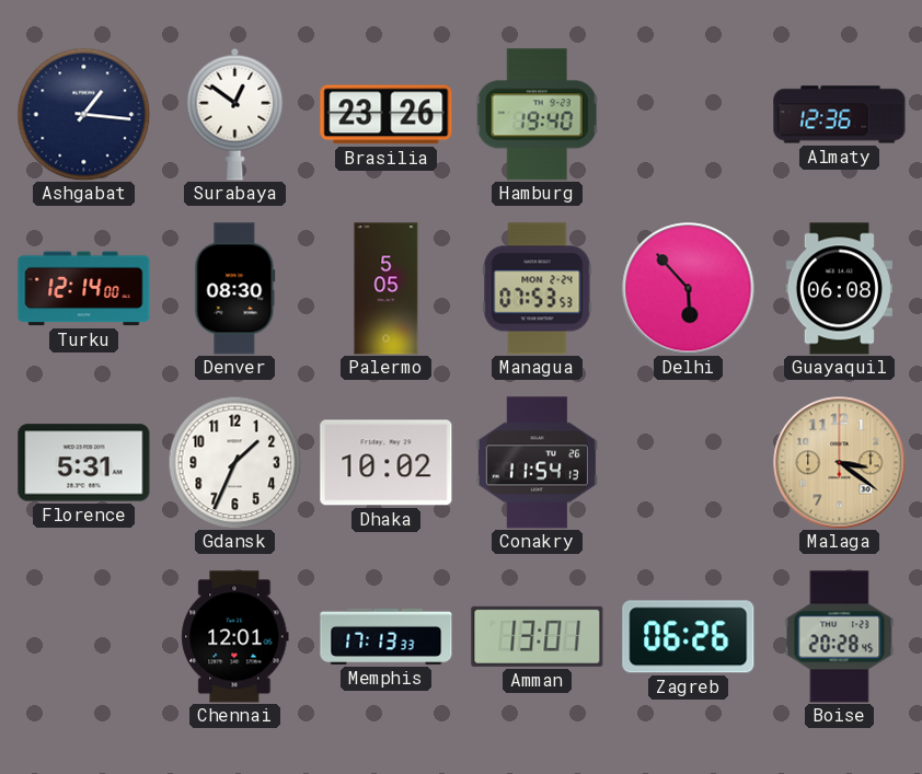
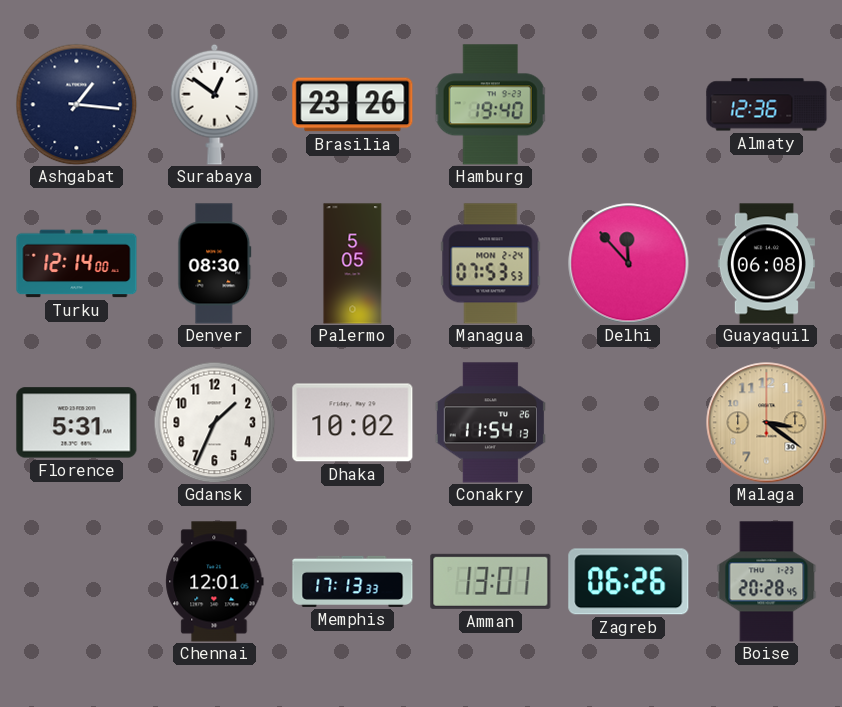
Delhi: 5:53 -> 11:53 (629, 264)
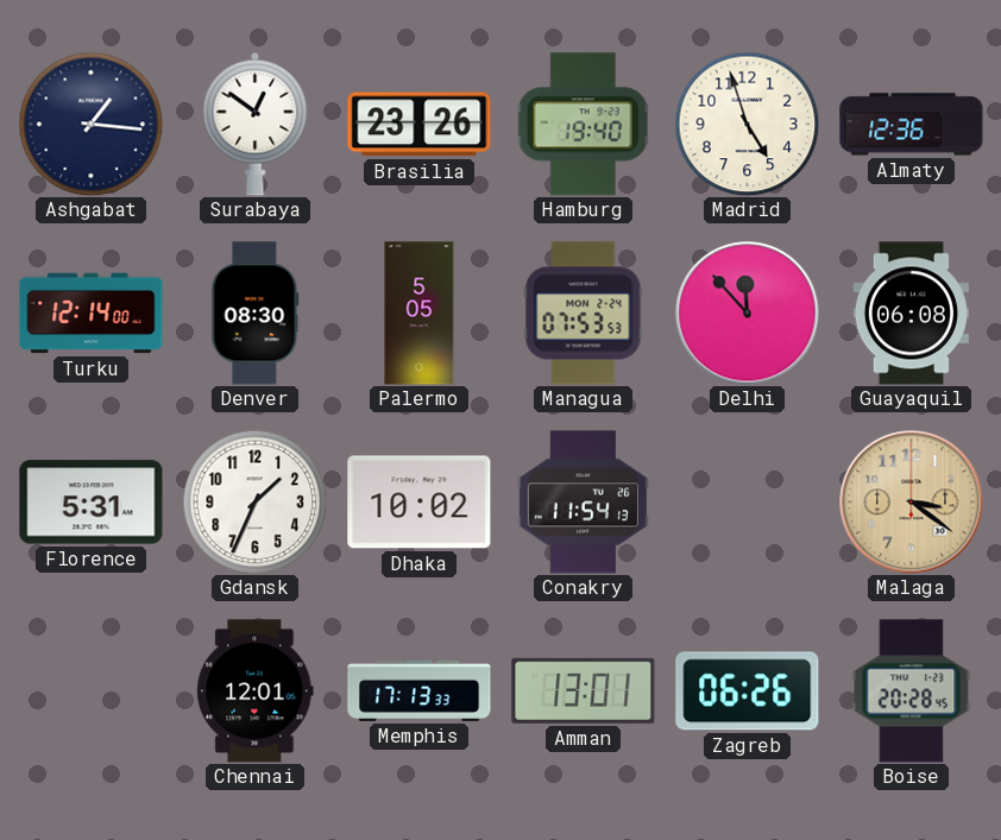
Madrid: none -> 4:57 (747, 124)
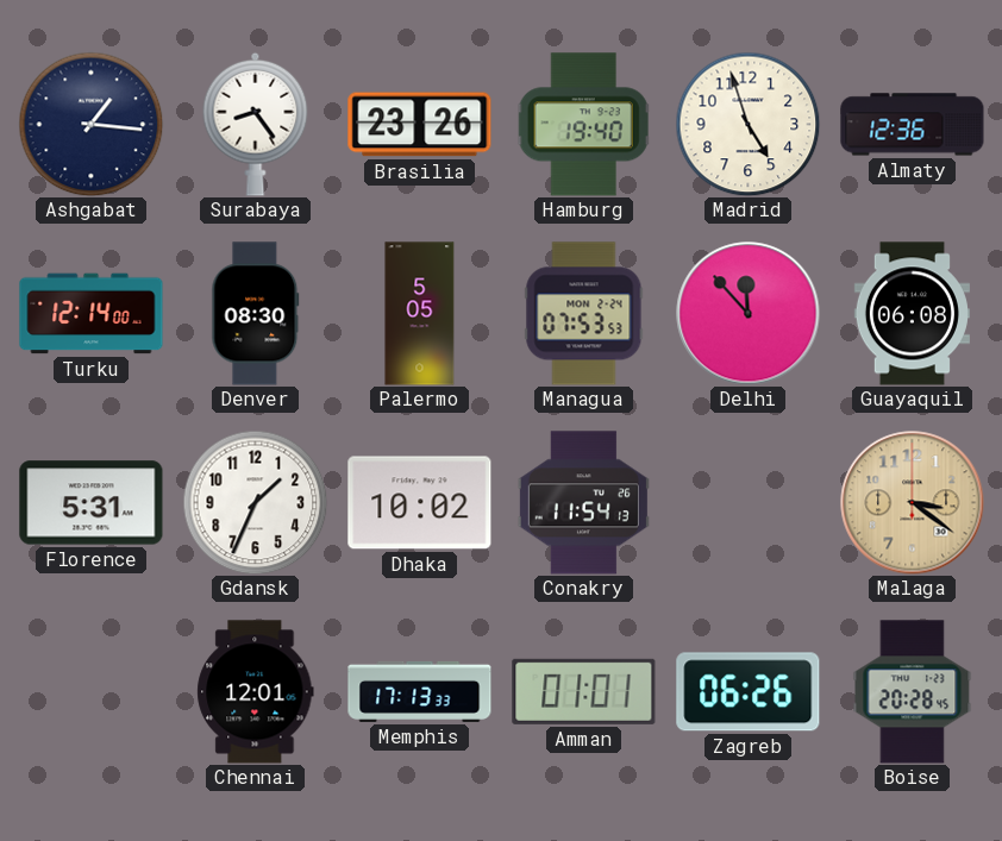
Surabaya: 12:51 -> 8:24 (256, 124)
Amman: 13:01 -> 01:01 (584, 691)
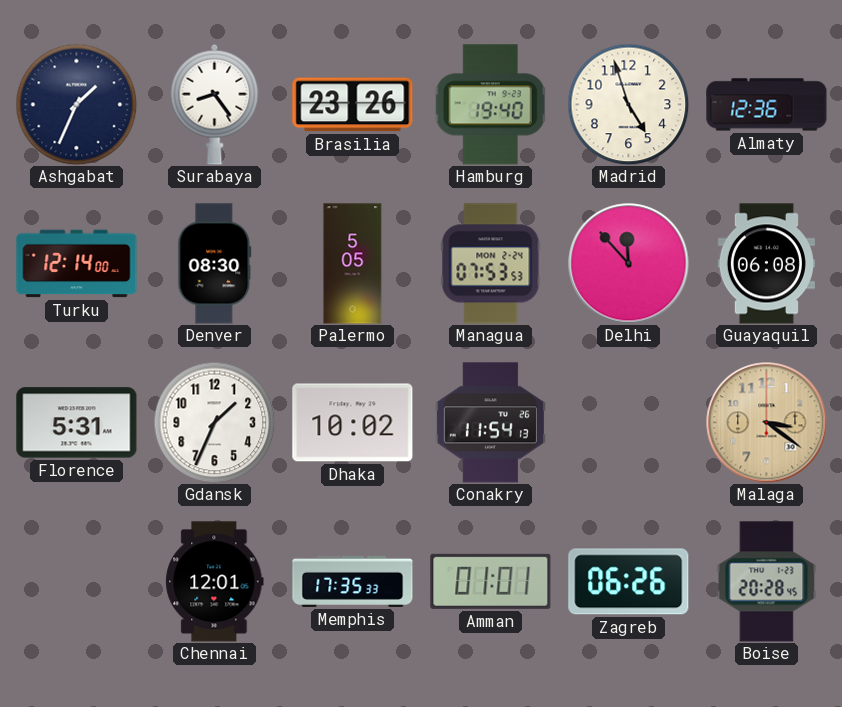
Ashgabat: 1:16 -> 1:34 (76, 104)
Memphis: 17:13 -> 17:35 (353, 581)
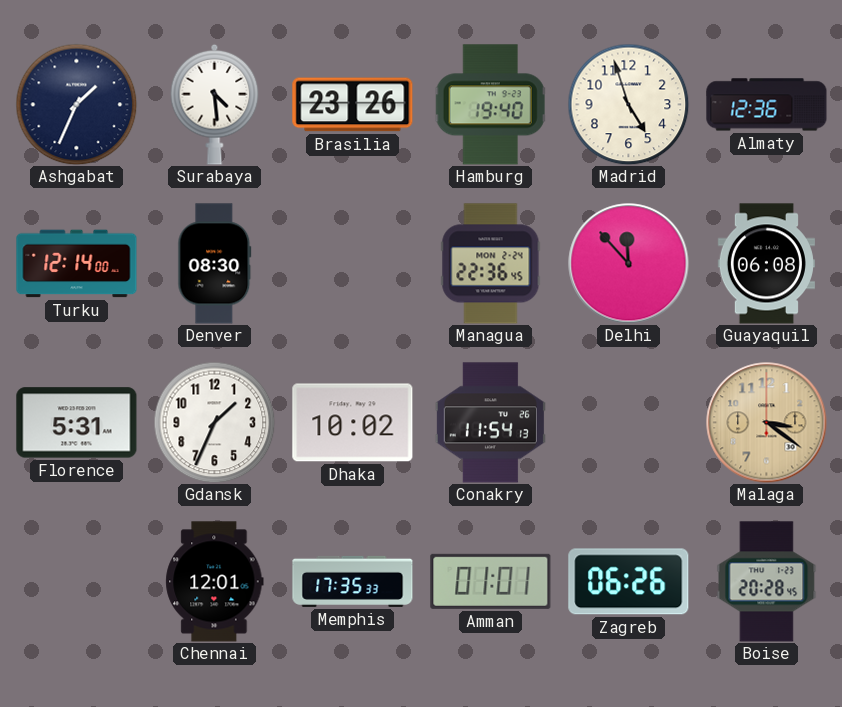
Surabaya: 8:24 -> 4:29 (215, 104)
Palermo: 5:05 -> none (353, 264)
Managua: 07:53 -> 22:36 (491, 264)
